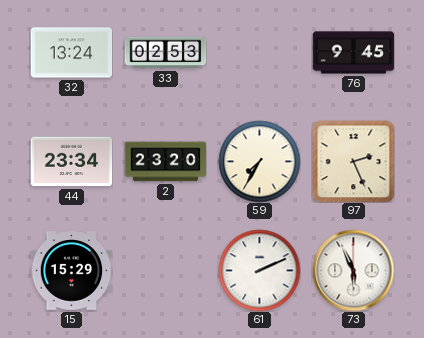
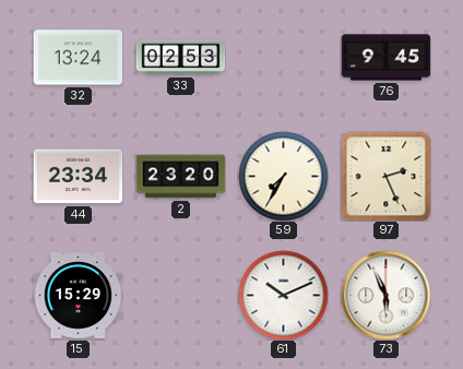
61: 2:11 -> 10:11 (283, 295)
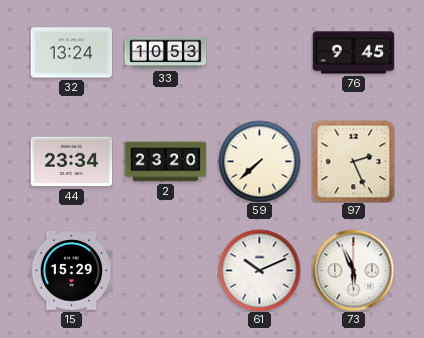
33: 02:53 -> 10:53 (165, 53)
59: 7:35 -> 7:38 (259, 161)
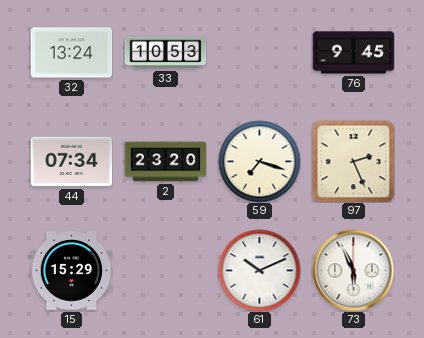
44: 23:34 -> 07:34 (71, 162)
59: 7:38 -> 7:18 (259, 161)
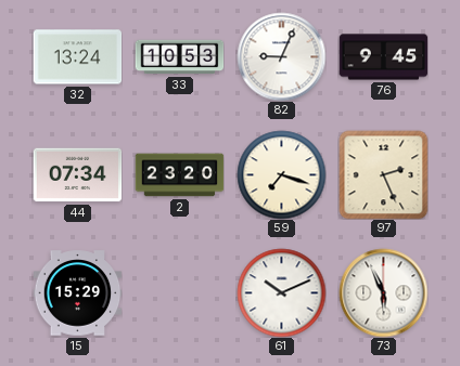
82: none -> 9:04 (281, 56)
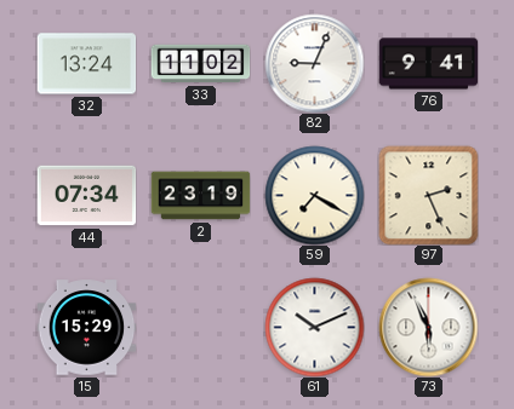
33: 10:53 -> 11:02 (200, 64)
76: 9:45 -> 9:41 (428, 64)
2: 23:20 -> 23:19 (200, 196)
59: 7:18 -> 7:20 (314, 195)
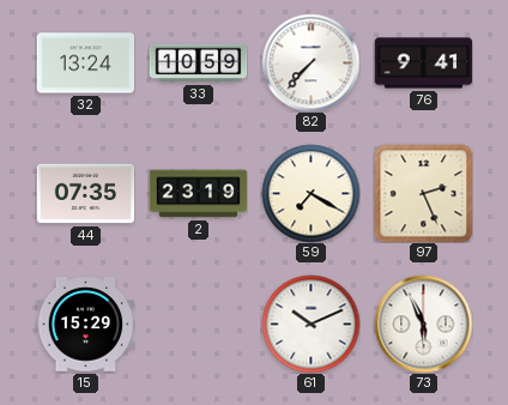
33: 11:02 -> 10:59 (198, 64)
82: 9:04 -> 7:37 (310, 62)
44: 07:34 -> 07:35 (85, 194)
